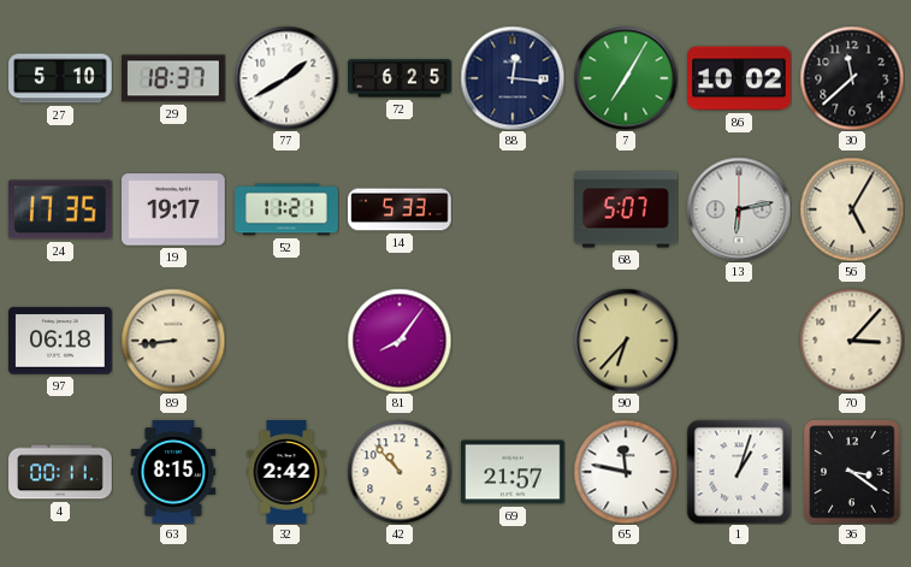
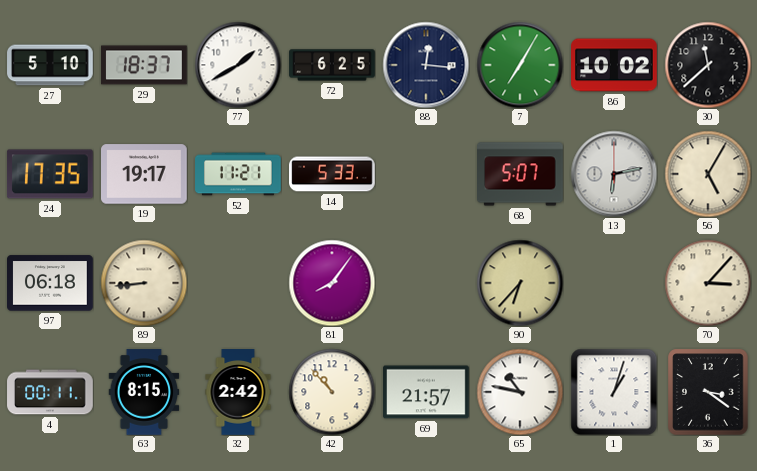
65: 11:47 -> 10:47 (520, 392)
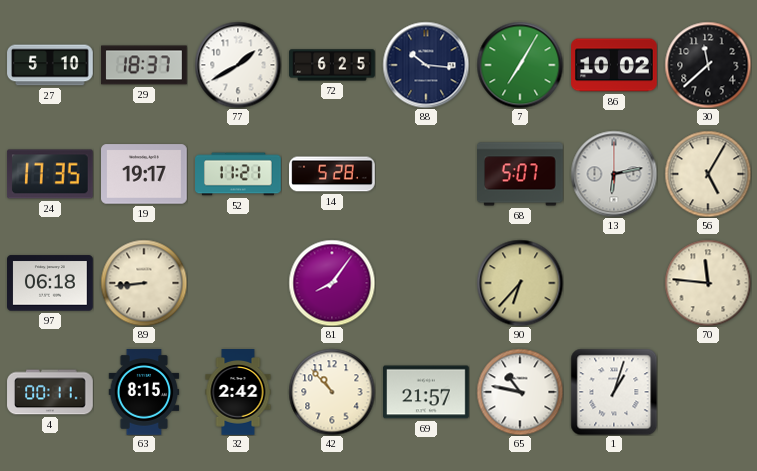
88: 12:16 -> 10:16 (426, 65)
14: 5:33 -> 5:28 (332, 174)
70: 3:07 -> 11:46 (708, 283)
36: 3:21 -> none (708, 392)
